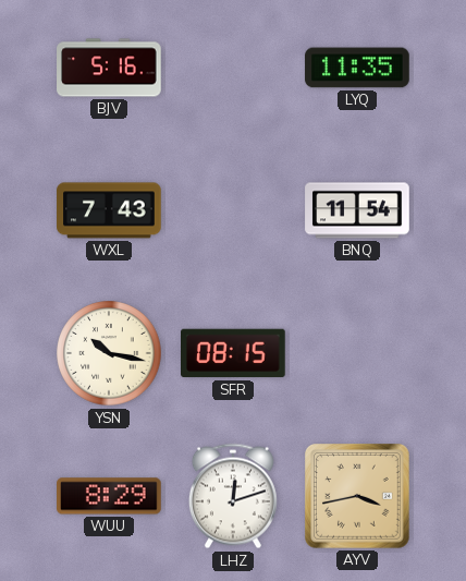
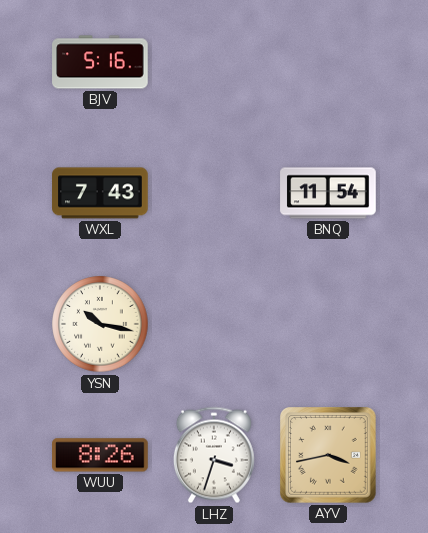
LYQ: 11:35 -> none (357, 68)
SFR: 08:15 -> none (233, 353)
WUU: 8:29 -> 8:26 (100, 455)
LHZ: 12:12 -> 3:33 (214, 455)
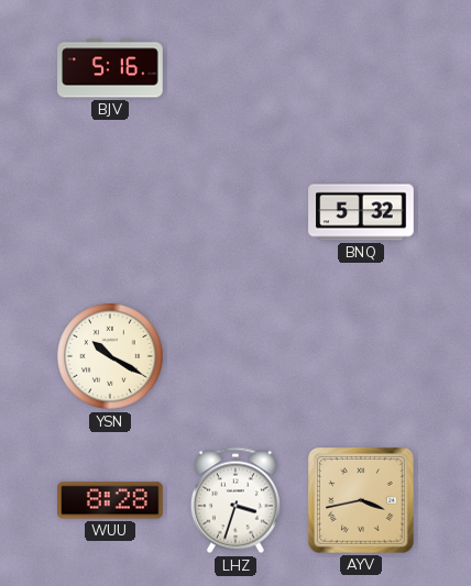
WXL: 7:43 -> none (100, 193)
BNQ: 11:54 -> 5:32 (361, 212)
YSN: 10:17 -> 10:20 (110, 356)
WUU: 8:26 -> 8:28 (110, 500)
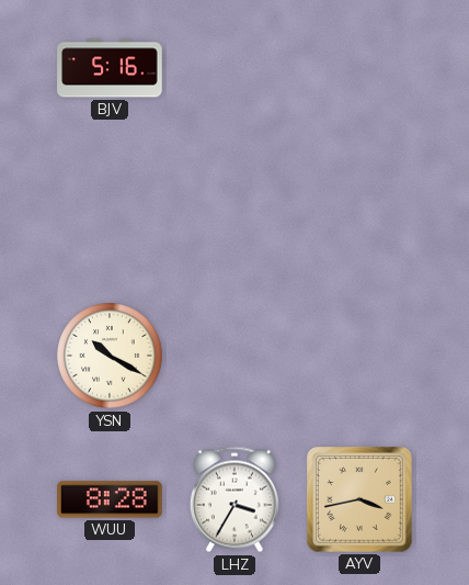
BNQ: 5:32 -> none (361, 212)
LHZ: 3:33 -> 3:35 (234, 499)
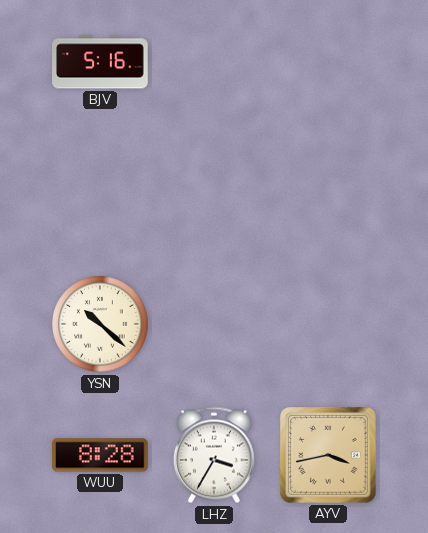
YSN: 10:20 -> 10:22 (100, 324)
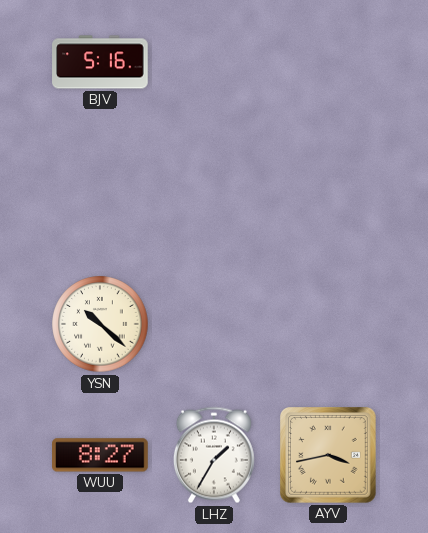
WUU: 8:28 -> 8:27 (100, 455)
LHZ: 3:35 -> 1:35 (214, 455)
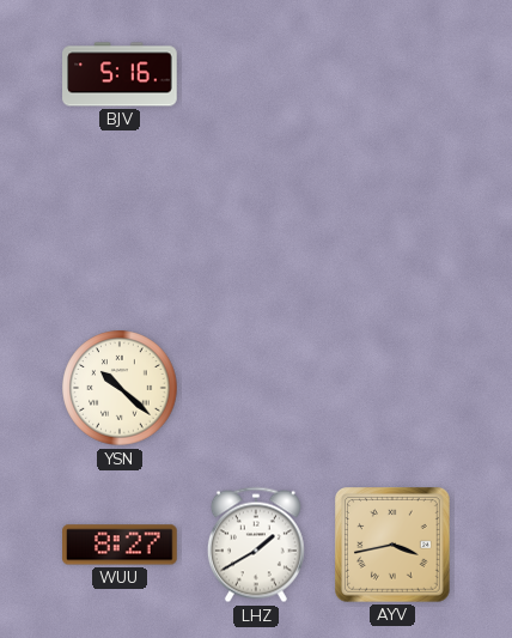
LHZ: 1:35 -> 1:40 (256, 545)
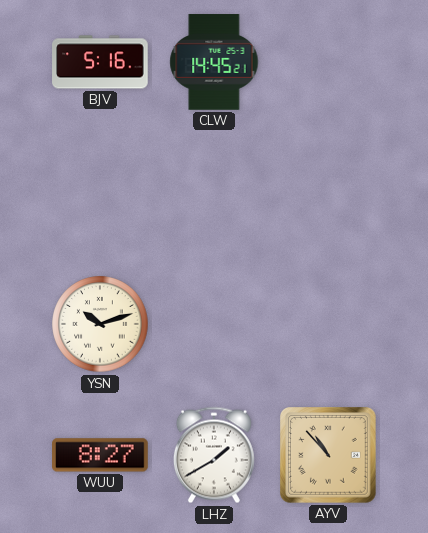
CLW: none -> 14:45 (214, 62)
YSN: 10:22 -> 10:12 (100, 324)
AYV: 3:43 -> 10:53 (329, 456)
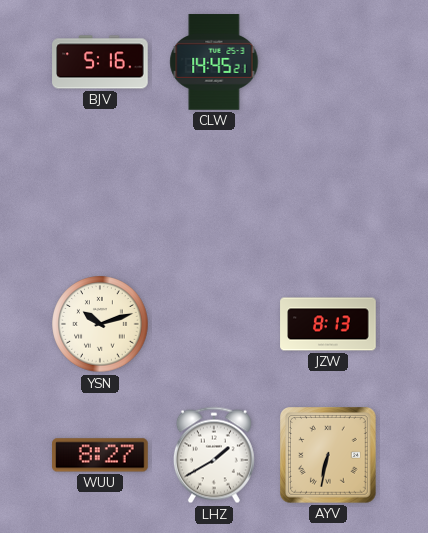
JZW: none -> 8:13 (328, 324)
AYV: 10:53 -> 6:32 (329, 456)
